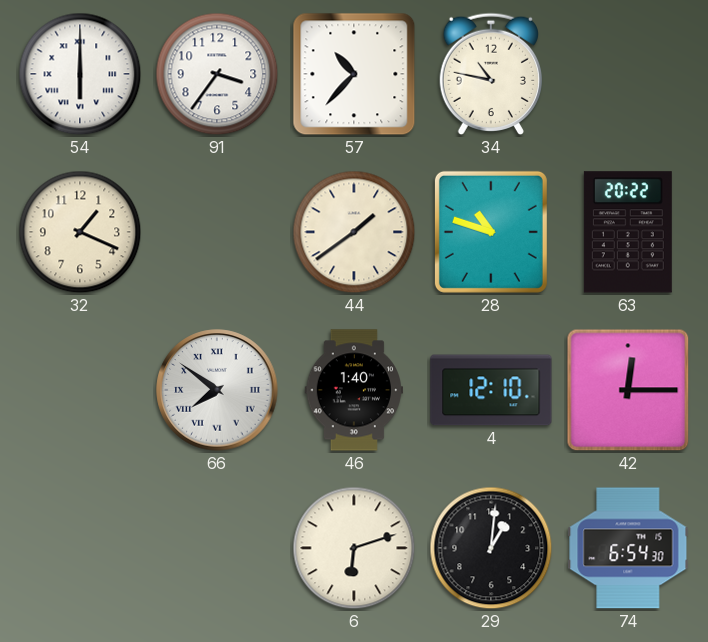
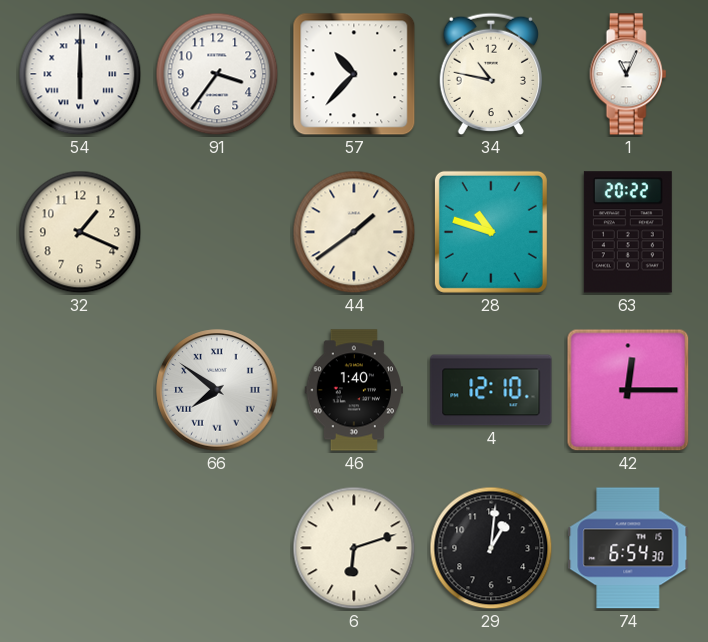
1: none -> 11:04 (628, 74)
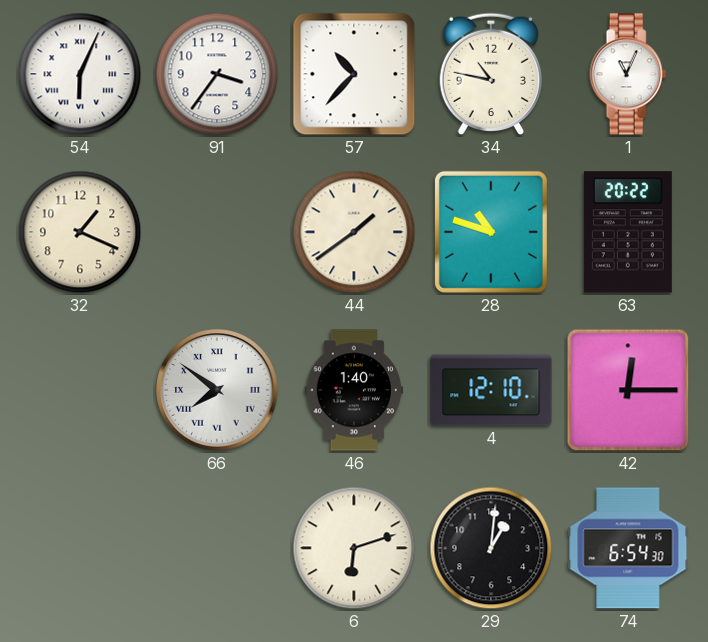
54: 6:00 -> 6:04 (80, 74)
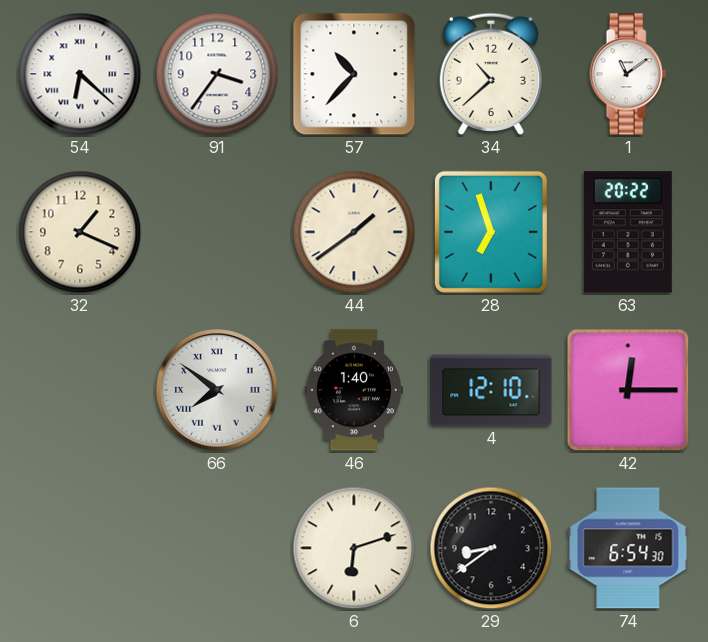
54: 6:04 -> 6:22 (80, 74)
34: 10:47 -> 10:38 (490, 74)
1: 11:04 -> 11:09 (628, 74)
28: 10:48 -> 6:57 (491, 232)
29: 1:01 -> 8:39 (491, 548)
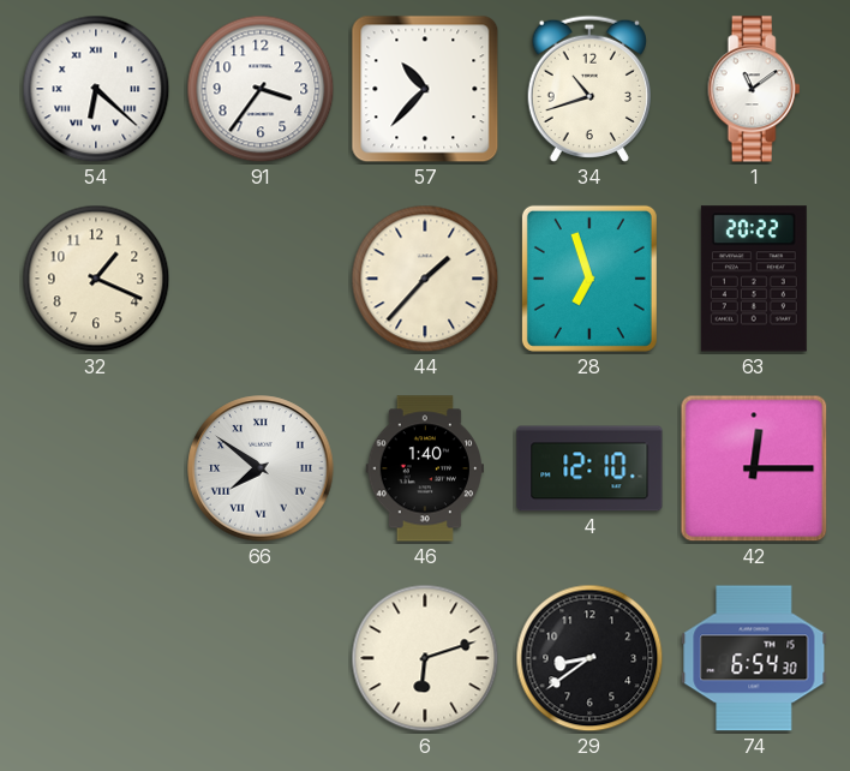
34: 10:38 -> 10:42 (588, 89)
44: 1:39 -> 1:37 (425, 279)
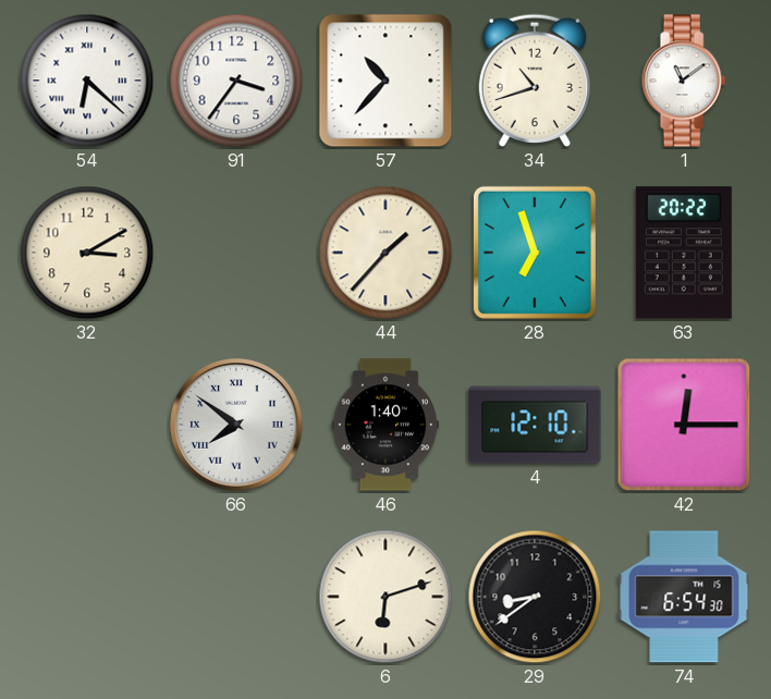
32: 1:19 -> 3:10 (87, 253)
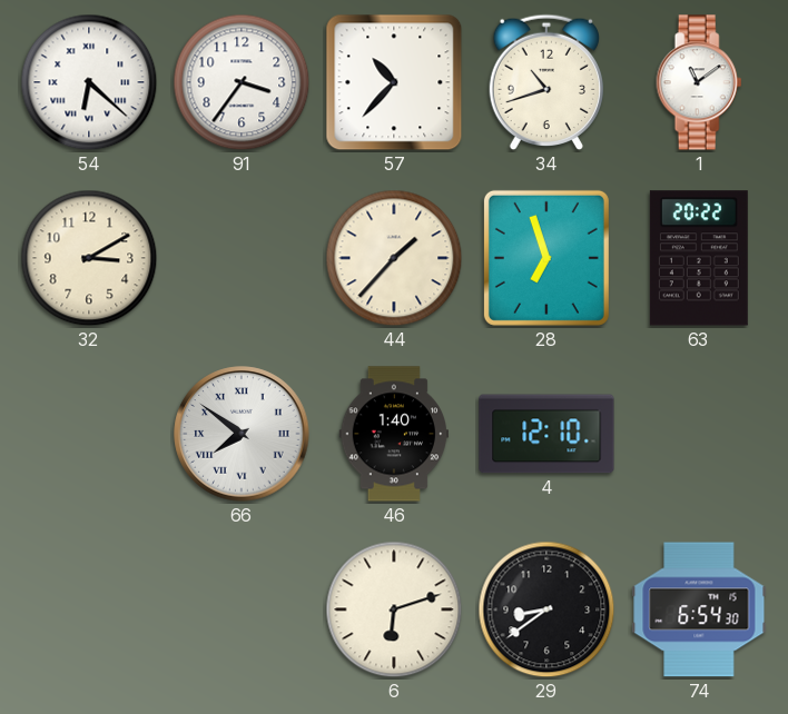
42: 12:15 -> none (684, 425)
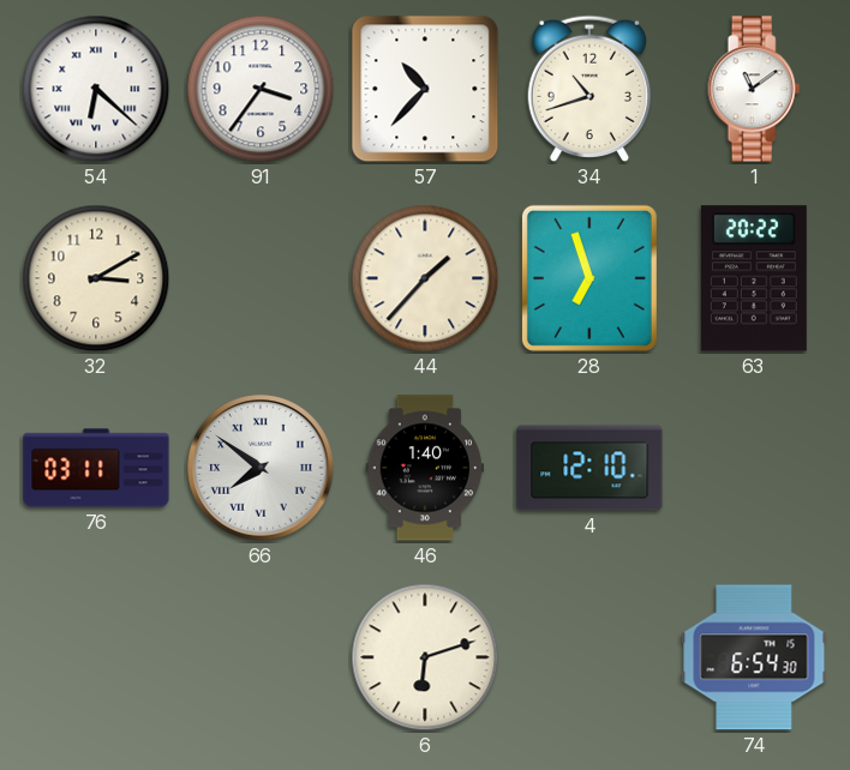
76: none -> 03:11 (96, 468)
29: 8:39 -> none (546, 609)
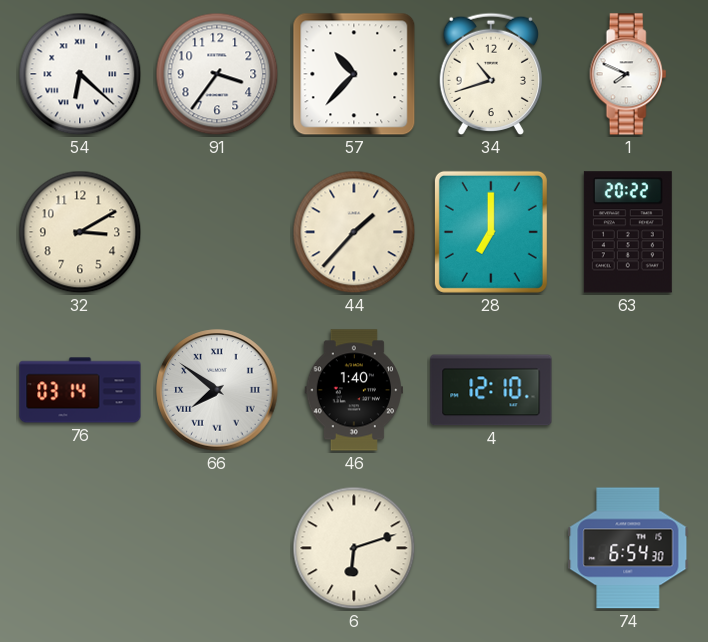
1: 11:09 -> 7:49 (628, 74)
28: 6:57 -> 7:00 (491, 232)
76: 03:11 -> 03:14 (80, 390)
